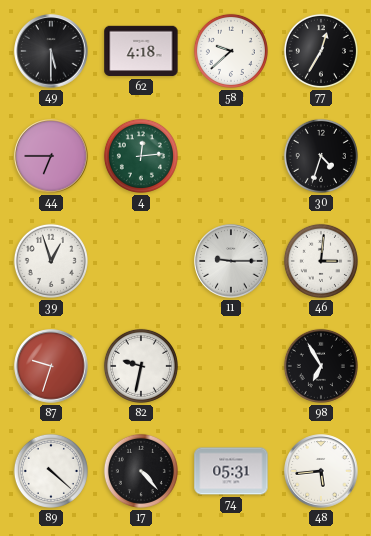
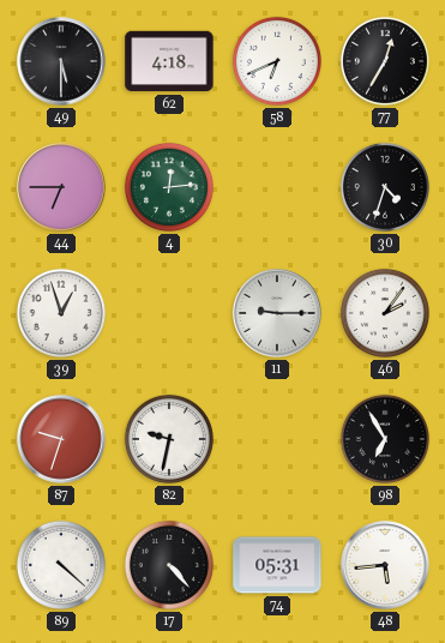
58: 9:38 -> 6:41 (277, 61)
46: 3:01 -> 2:06 (385, 313)
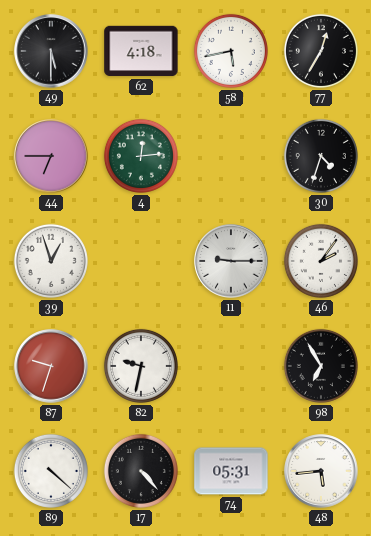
58: 6:41 -> 5:43 (231, 51)
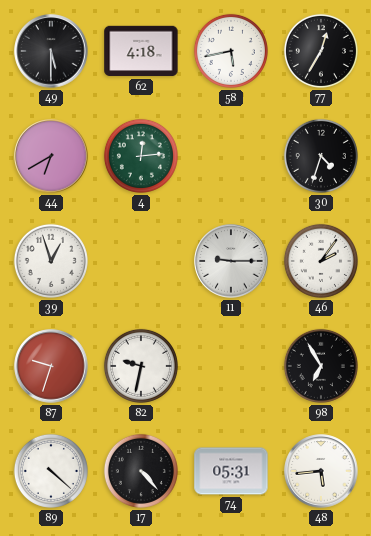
44: 6:45 -> 6:40 (51, 156)
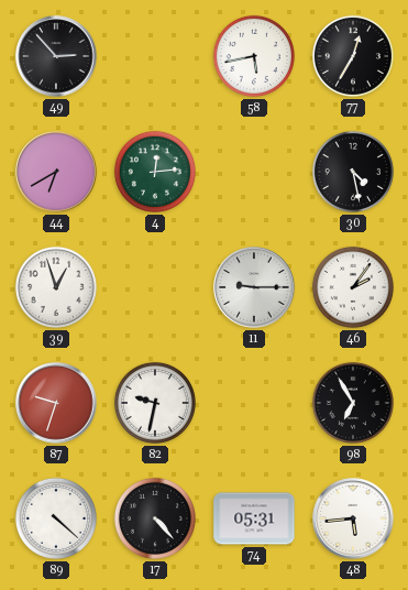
49: 5:30 -> 2:53 (56, 56)
62: 4:18 -> none (141, 51)
30: 4:33 -> 4:28 (353, 172)
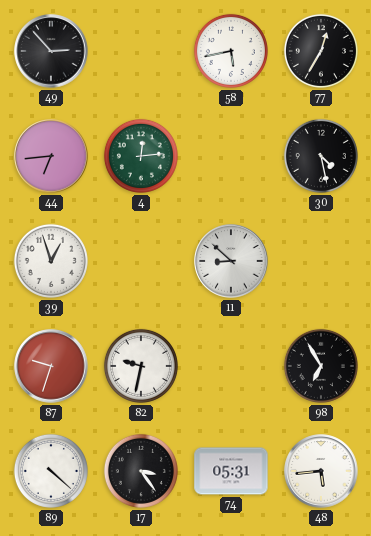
44: 6:40 -> 6:44 (51, 156)
11: 9:15 -> 8:52 (231, 261)
46: 2:06 -> none (353, 287)
17: 4:23 -> 3:24 (141, 471)
